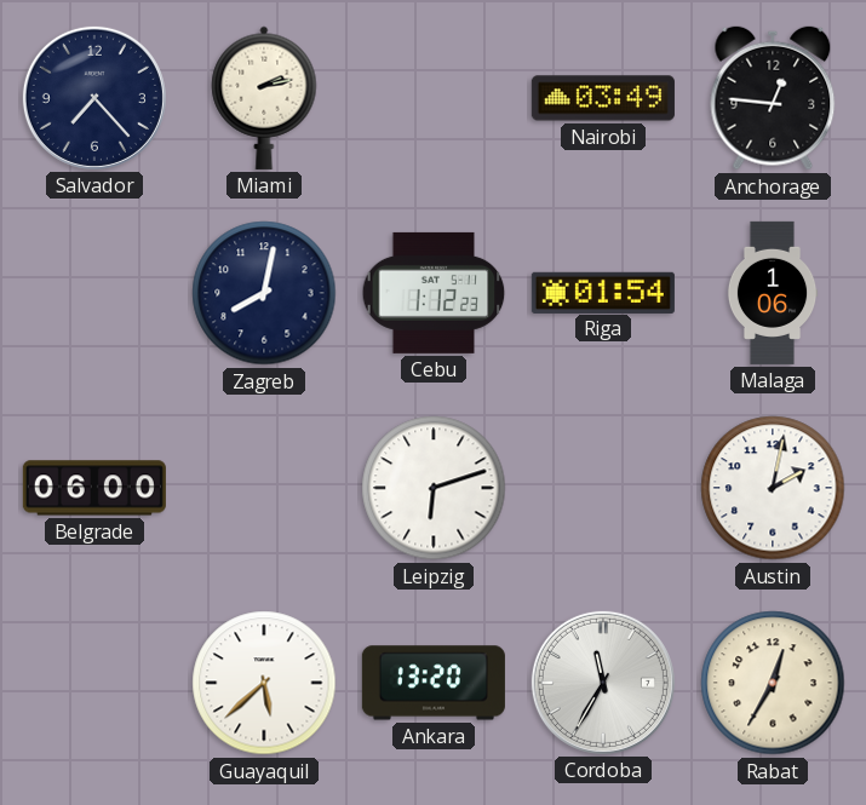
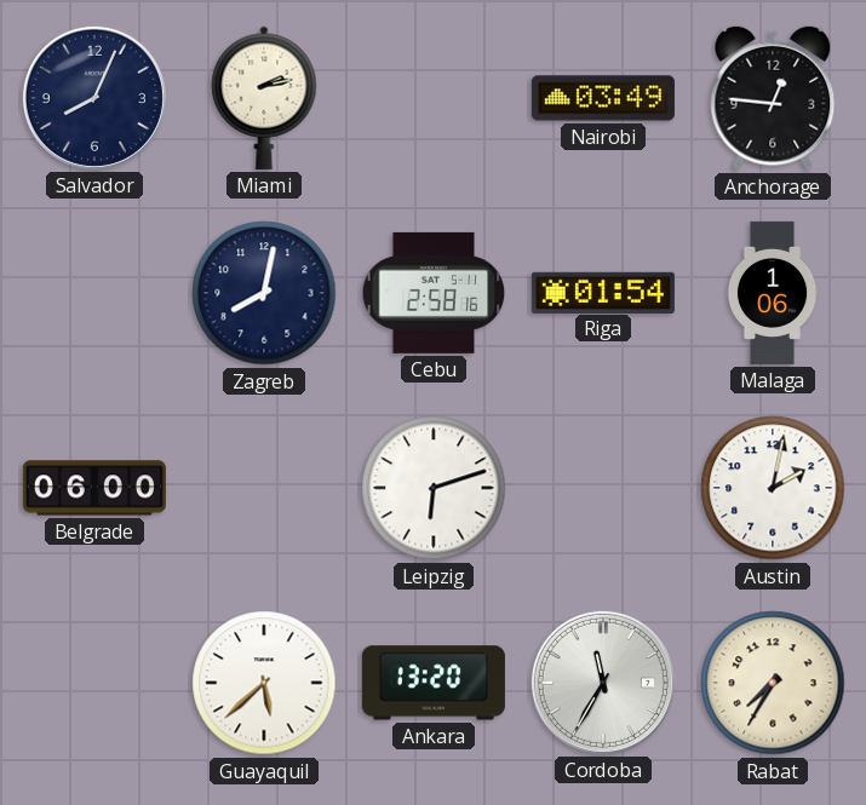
Salvador: 7:23 -> 8:04 (94, 98)
Cebu: 1:12 -> 2:58 (434, 293)
Rabat: 12:35 -> 7:35 (773, 683)
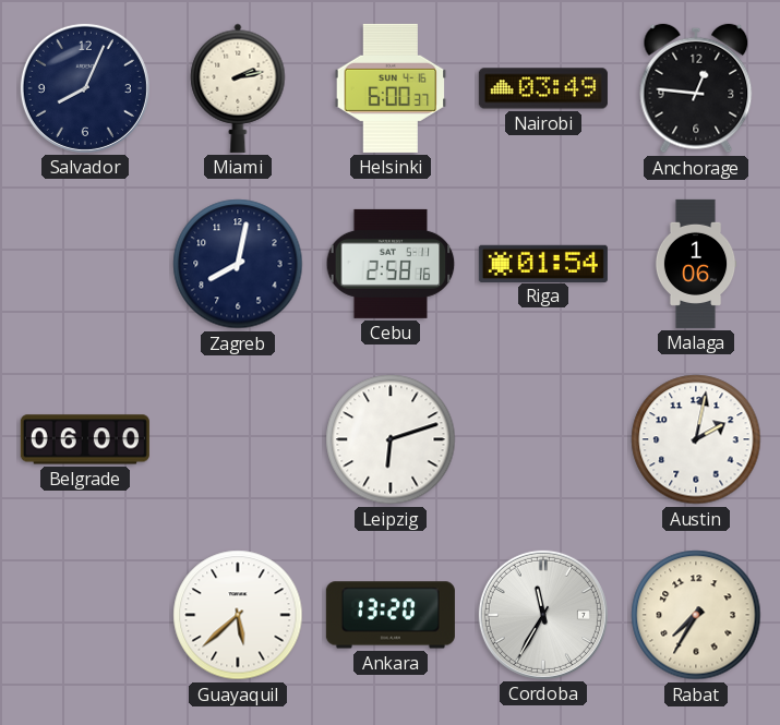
Helsinki: none -> 6:00 (391, 88)
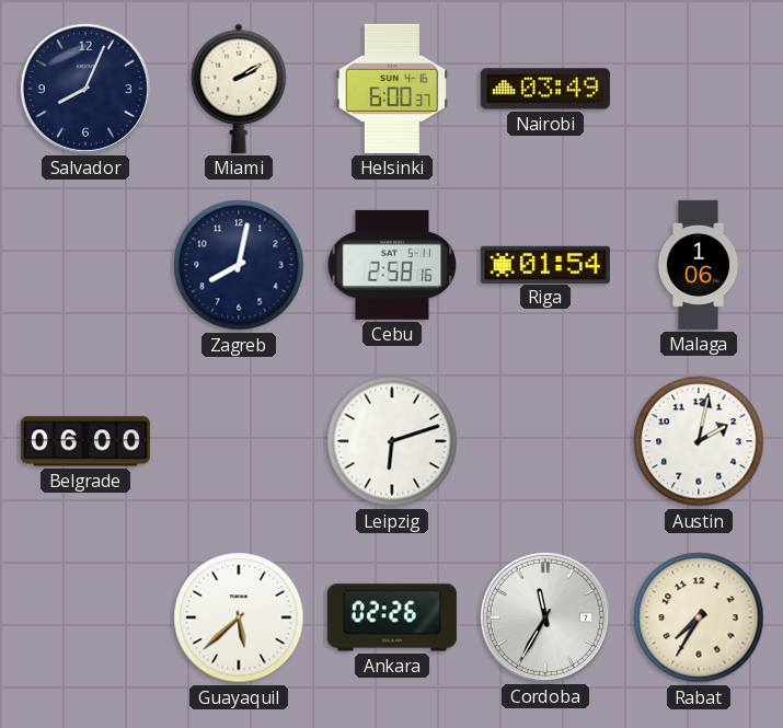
Miami: 2:13 -> 2:10 (239, 89)
Anchorage: 12:46 -> none (696, 88)
Ankara: 13:20 -> 02:26 (392, 617)
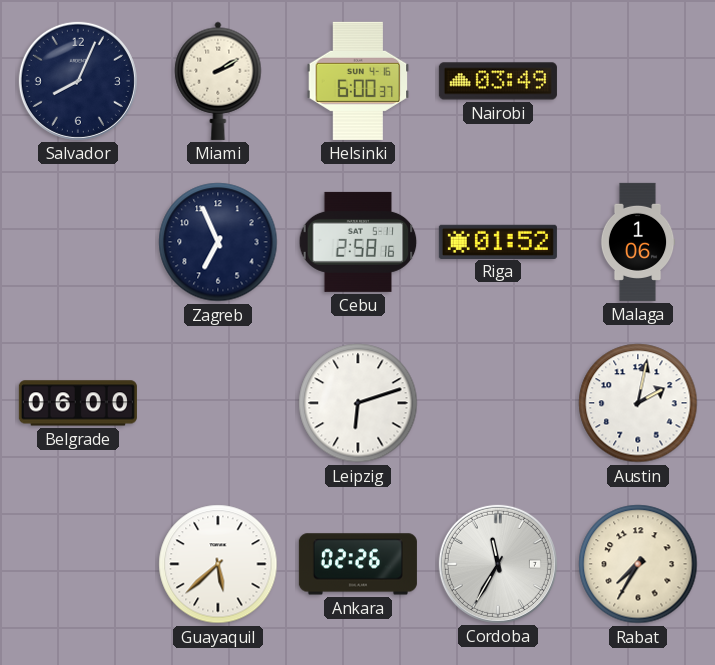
Zagreb: 8:02 -> 6:56 (218, 242)
Riga: 01:54 -> 01:52 (498, 241)
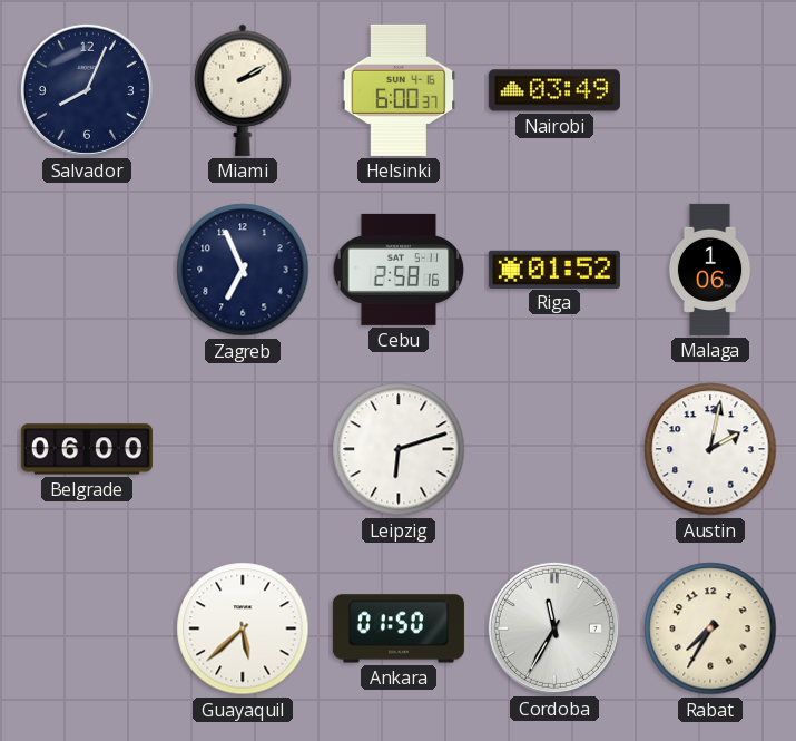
Ankara: 02:26 -> 01:50 (399, 628)
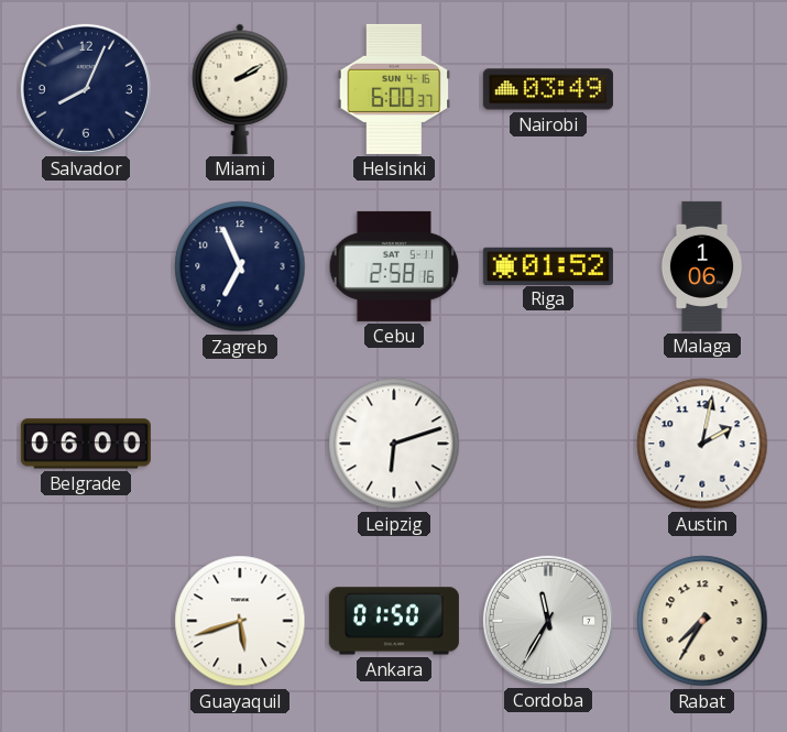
Guayaquil: 5:38 -> 5:42 (240, 621)
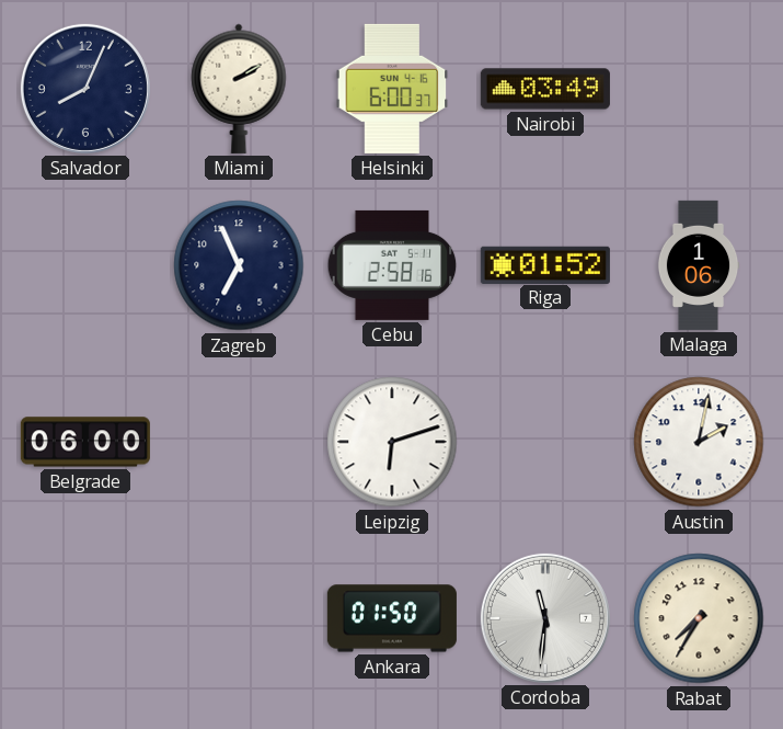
Guayaquil: 5:42 -> none (240, 621)
Cordoba: 11:35 -> 11:31 (545, 618)
